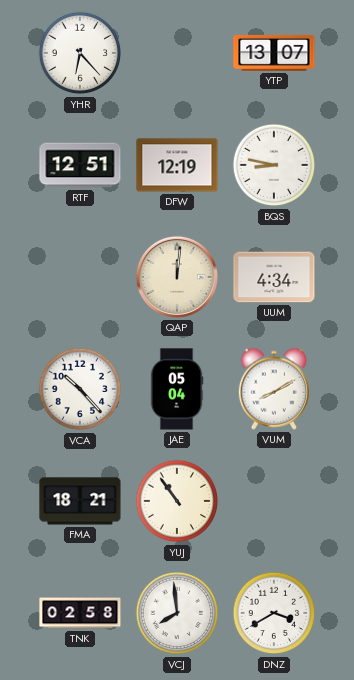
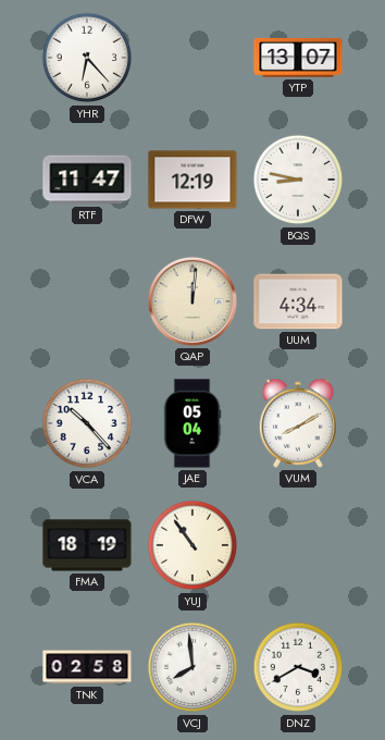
RTF: 12:51 -> 11:47 (87, 180)
FMA: 18:21 -> 18:19 (87, 545)
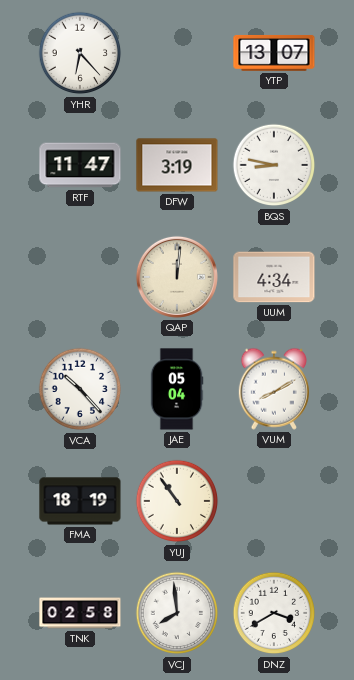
DFW: 12:19 -> 3:19 (177, 165)
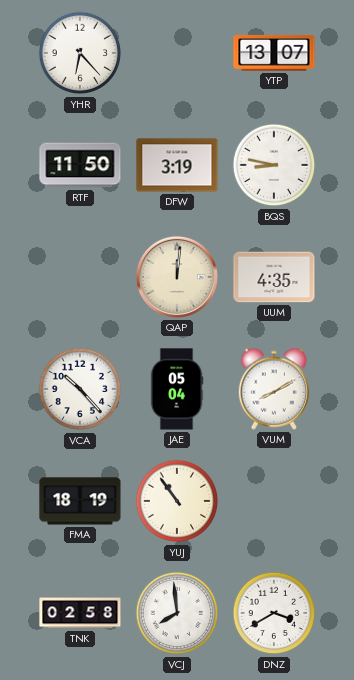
RTF: 11:47 -> 11:50 (80, 165)
UUM: 4:34 -> 4:35 (274, 277)
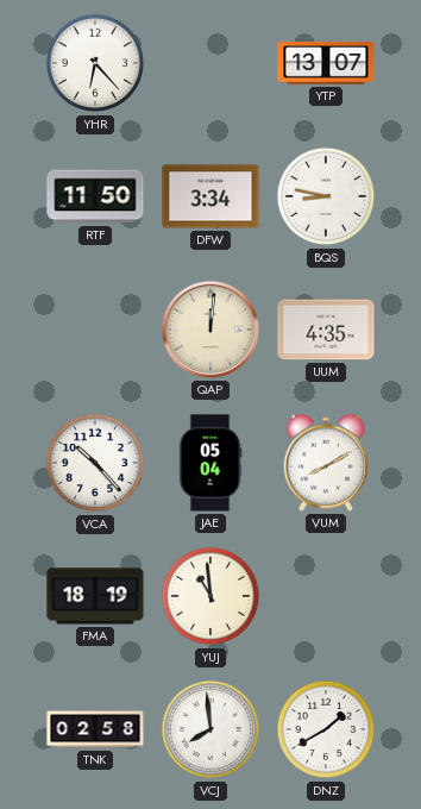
DFW: 3:19 -> 3:34 (211, 196)
YUJ: 10:54 -> 10:59 (211, 596)
DNZ: 3:40 -> 1:40 (326, 729)
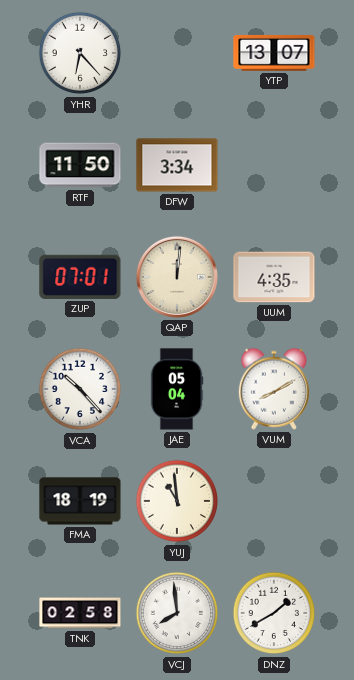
BQS: 8:47 -> none (326, 196)
ZUP: none -> 07:01 (80, 277)
